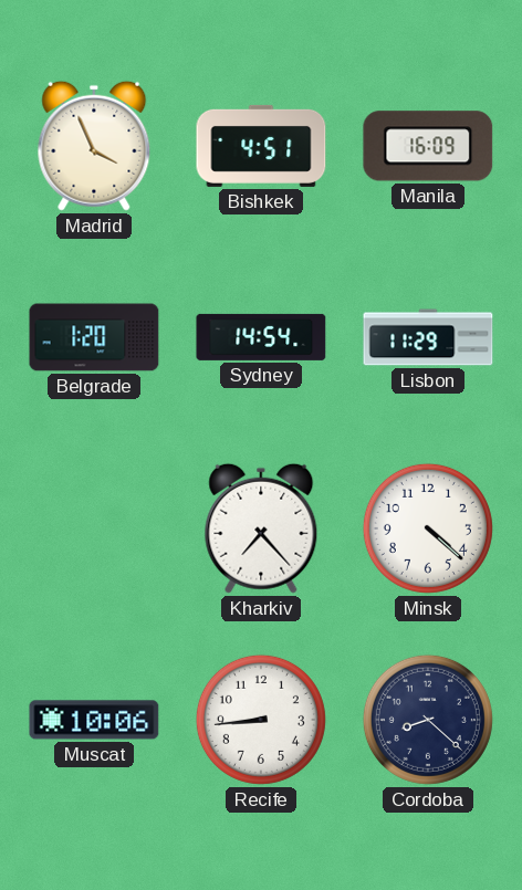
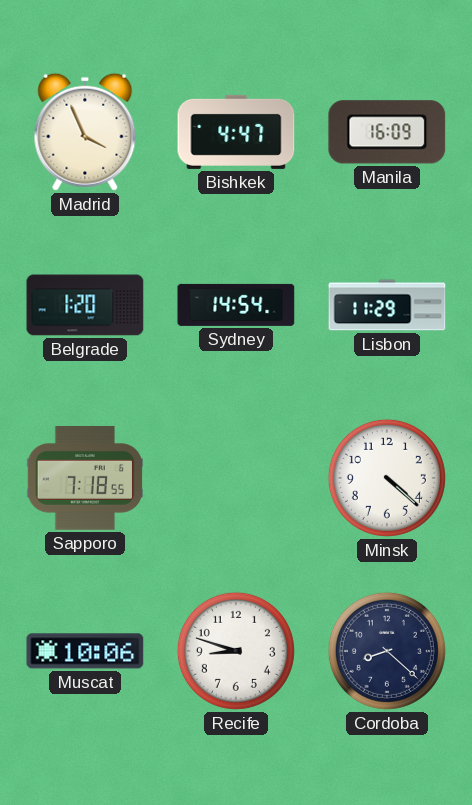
Bishkek: 4:51 -> 4:47 (236, 132)
Sapporo: none -> 7:18 (84, 479)
Kharkiv: 7:23 -> none (261, 528)
Recife: 8:44 -> 8:48 (236, 651)
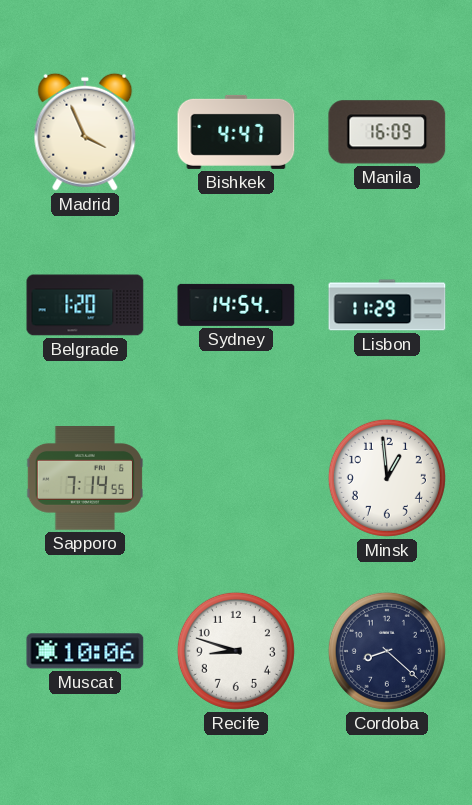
Sapporo: 7:18 -> 7:14 (84, 479)
Minsk: 4:22 -> 12:59 (387, 478)
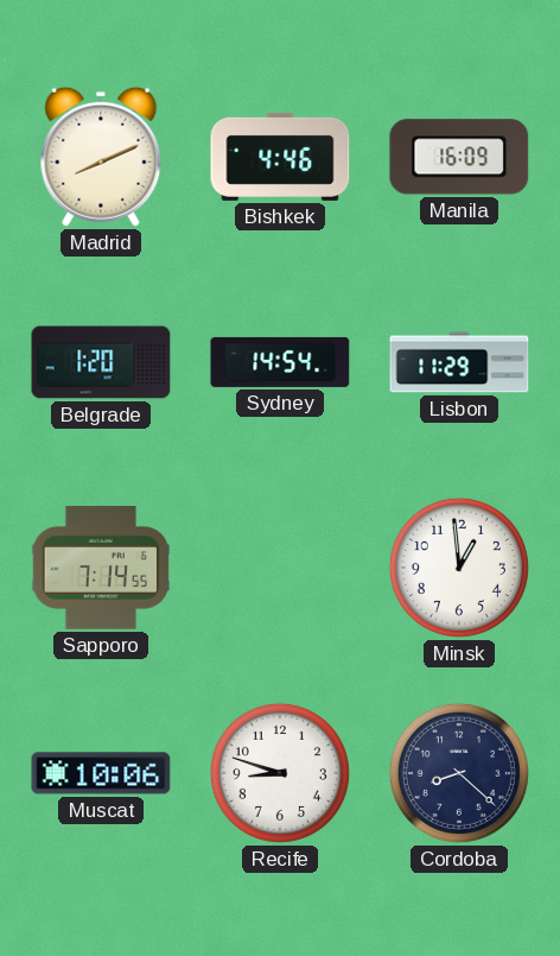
Madrid: 3:56 -> 8:11 (101, 157)
Bishkek: 4:47 -> 4:46 (280, 157)
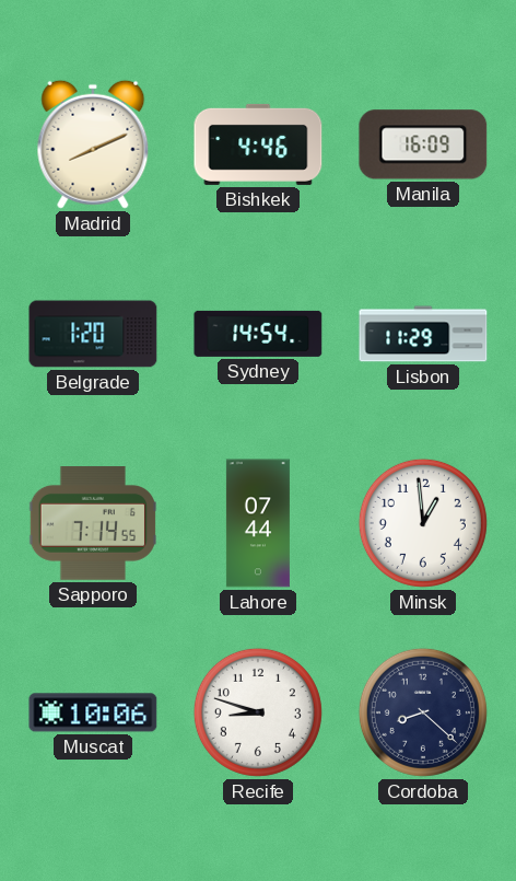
Lahore: none -> 07:44 (258, 523)
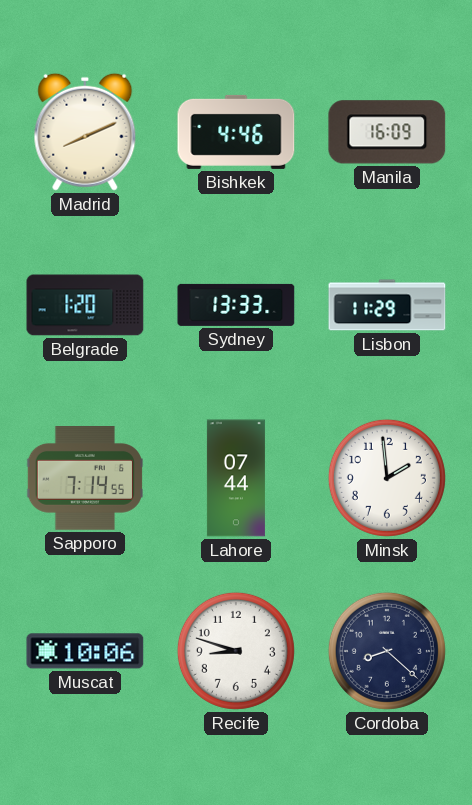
Sydney: 14:54 -> 13:33 (236, 305)
Minsk: 12:59 -> 1:59 (387, 478)
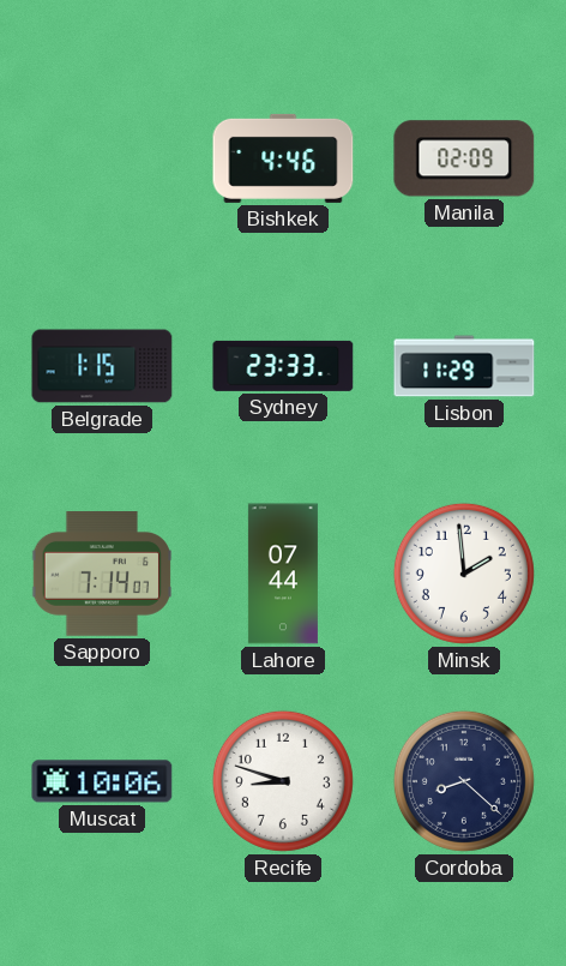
Madrid: 8:11 -> none (85, 132)
Manila: 16:09 -> 02:09 (464, 158)
Belgrade: 1:20 -> 1:15 (102, 366)
Sydney: 13:33 -> 23:33 (283, 366)
Sapporo: 7:14:55 -> 7:14:07 (101, 575)
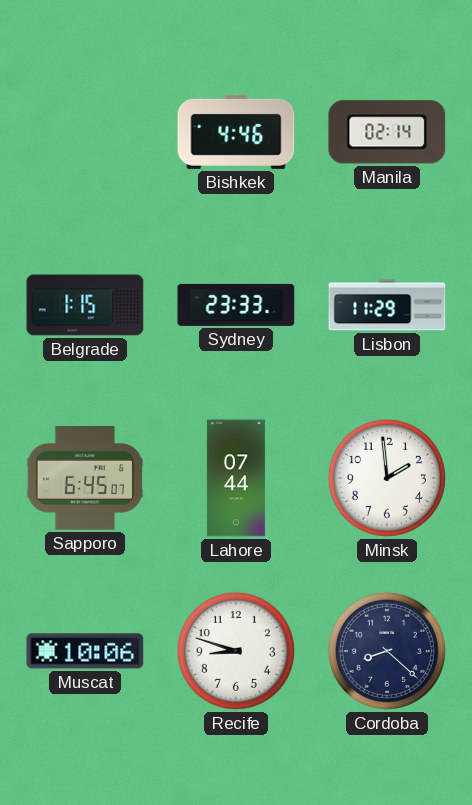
Manila: 02:09 -> 02:14 (387, 132)
Sapporo: 7:14 -> 6:45 (84, 479)
